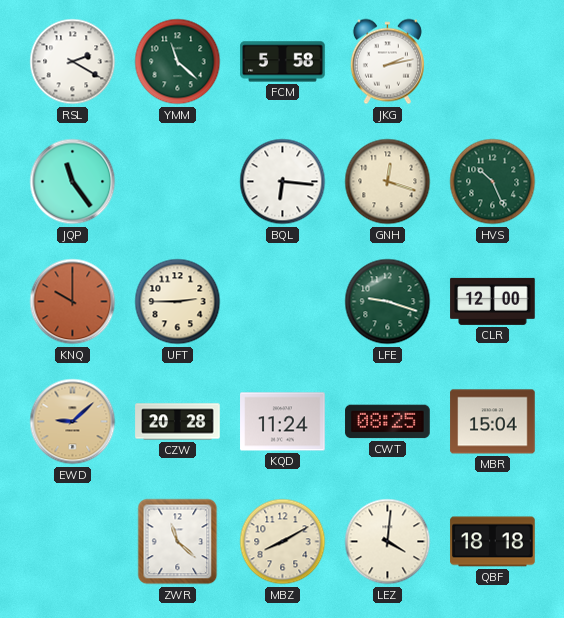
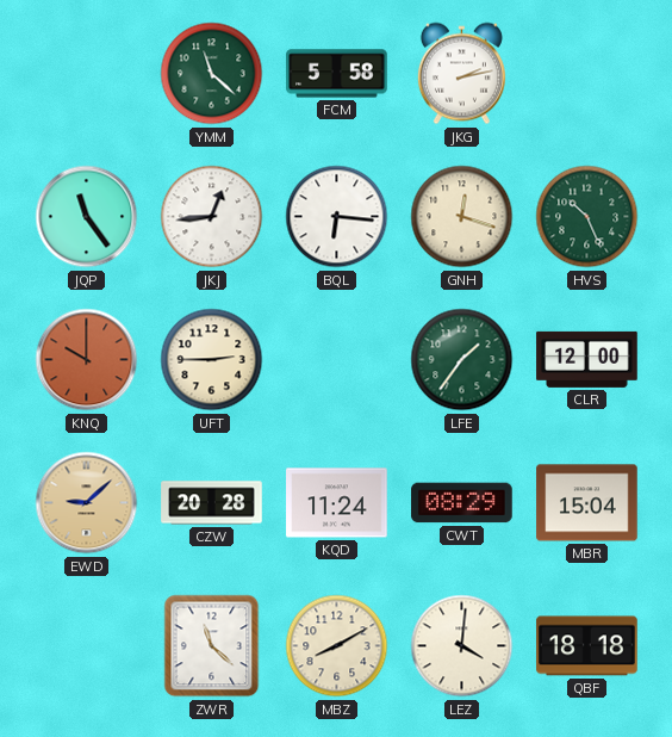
RSL: 2:20 -> none (73, 62)
JKJ: none -> 12:44 (212, 217)
LFE: 9:18 -> 1:36 (462, 360)
CWT: 08:25 -> 08:29 (462, 503)
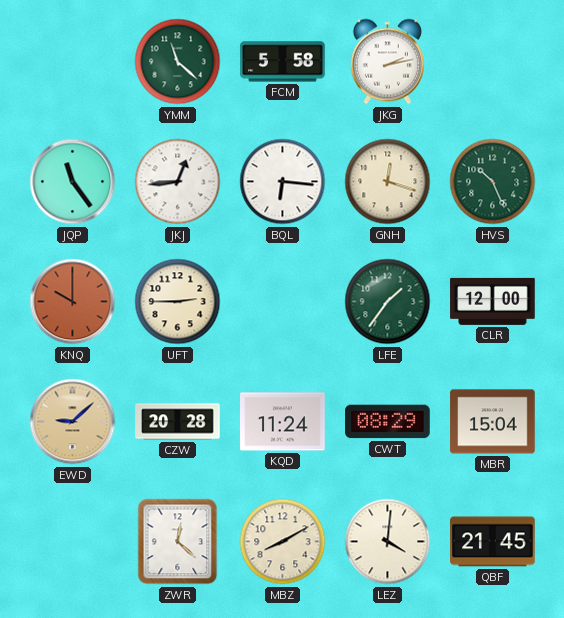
ZWR: 11:22 -> 12:22 (178, 542)
QBF: 18:18 -> 21:45 (493, 542)
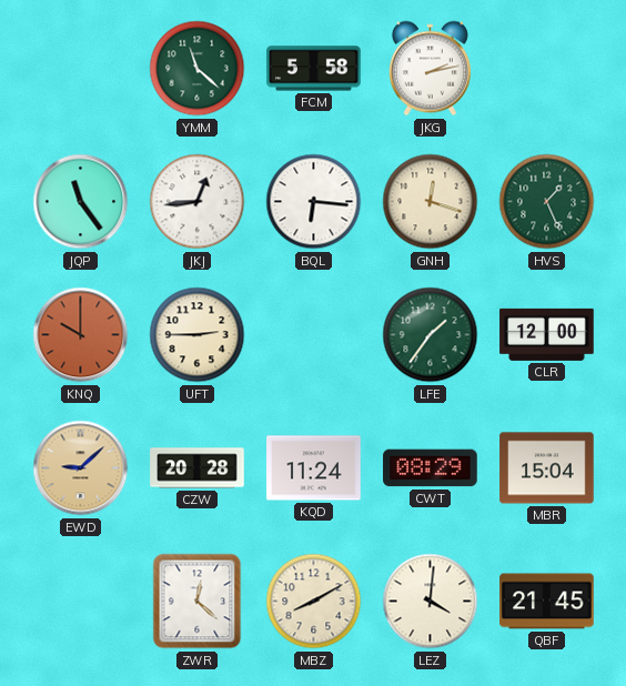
HVS: 10:26 -> 1:26 (547, 202)
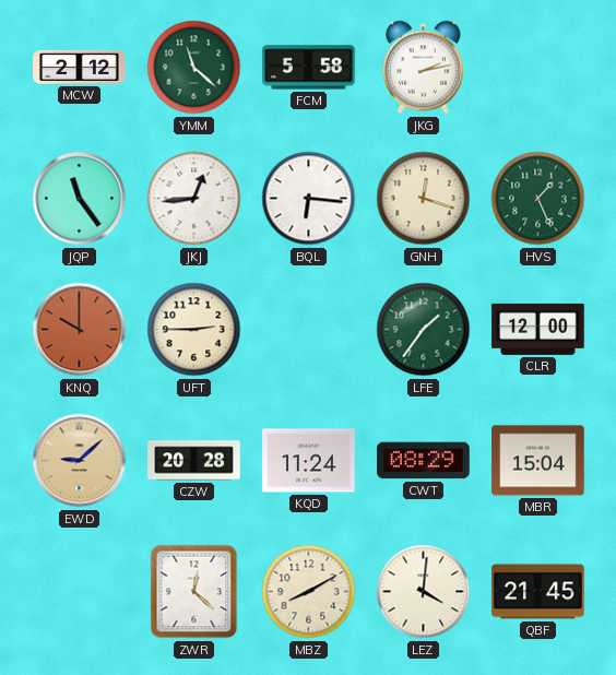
MCW: none -> 2:12 (80, 67)
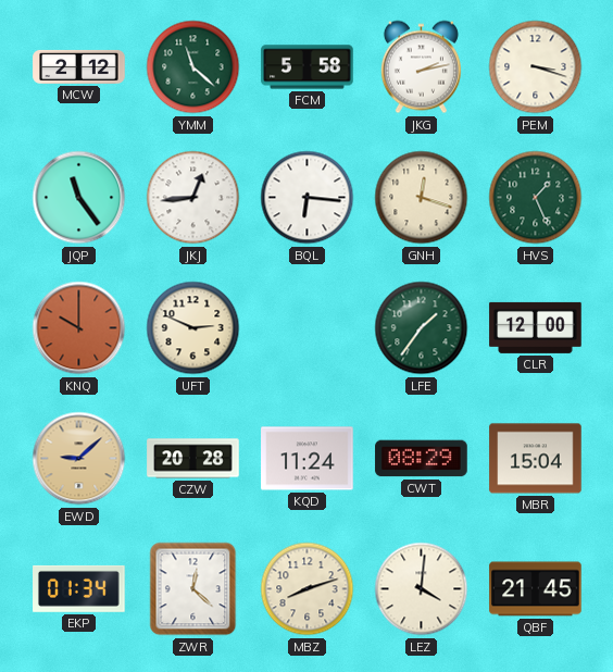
PEM: none -> 3:18 (536, 67)
UFT: 2:45 -> 2:49 (193, 328)
EKP: none -> 01:34 (79, 588)
MBZ: 8:10 -> 8:12 (308, 589)
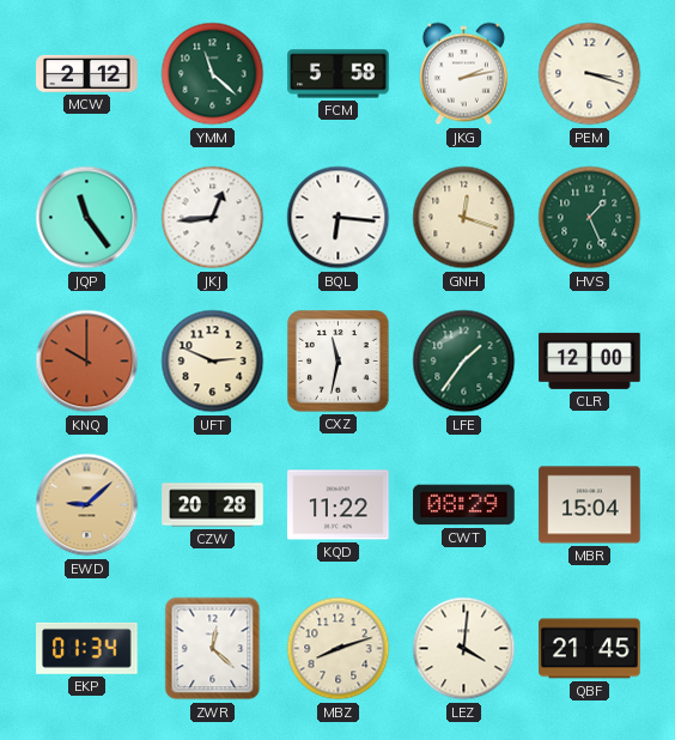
CXZ: none -> 11:32 (339, 362)
KQD: 11:24 -> 11:22 (339, 505)
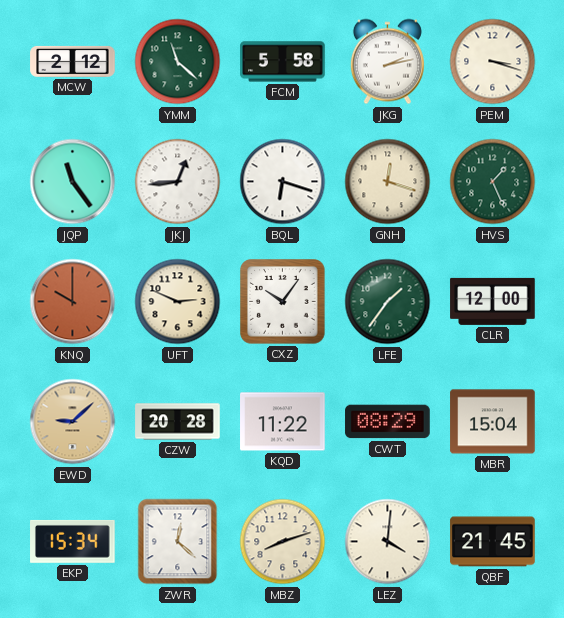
BQL: 6:16 -> 6:18 (283, 182)
CXZ: 11:32 -> 10:06 (283, 302)
EKP: 01:34 -> 15:34 (73, 541)
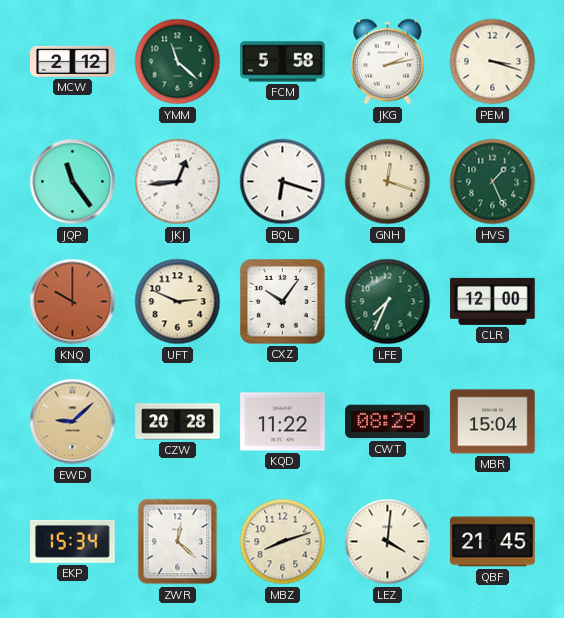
LFE: 1:36 -> 7:34 (388, 302)
